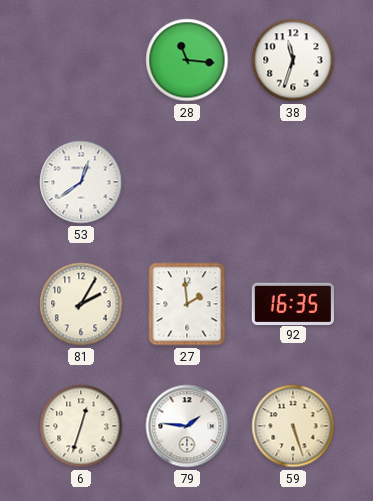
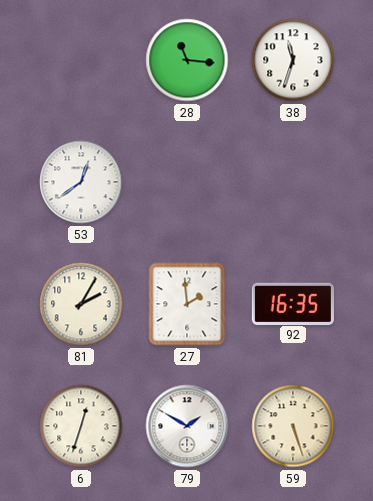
79: 1:46 -> 1:50 (187, 426)
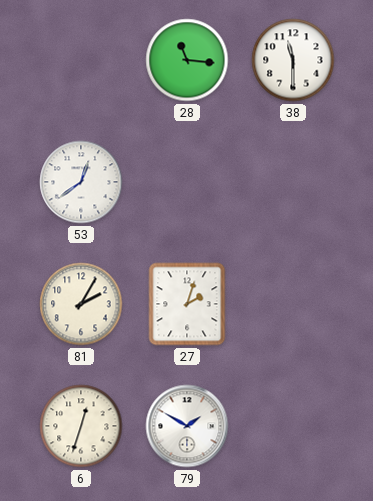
38: 11:33 -> 11:30 (293, 60)
27: 1:59 -> 2:03 (187, 304)
92: 16:35 -> none (293, 303)
59: 5:27 -> none (293, 426)
